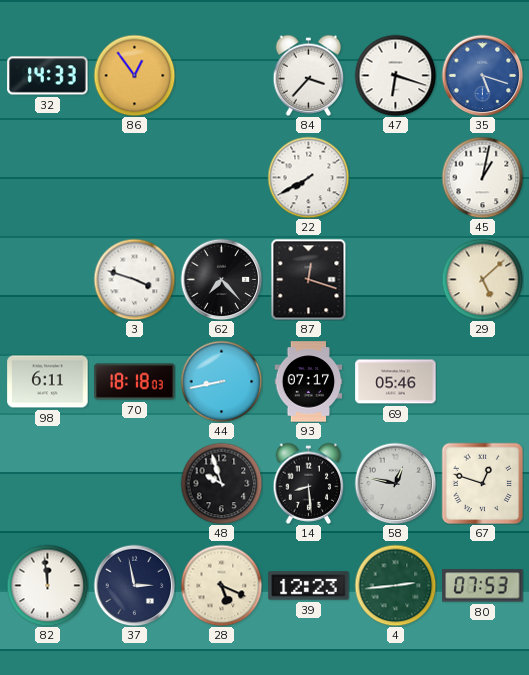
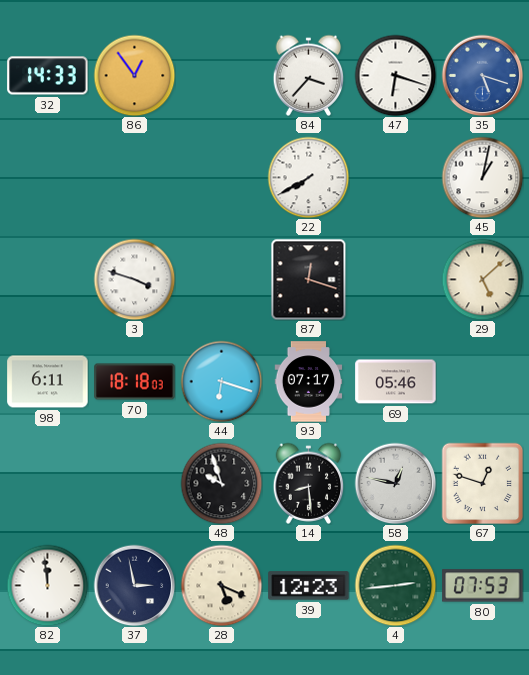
62: 7:23 -> none (221, 279)
44: 8:43 -> 6:18 (221, 381)
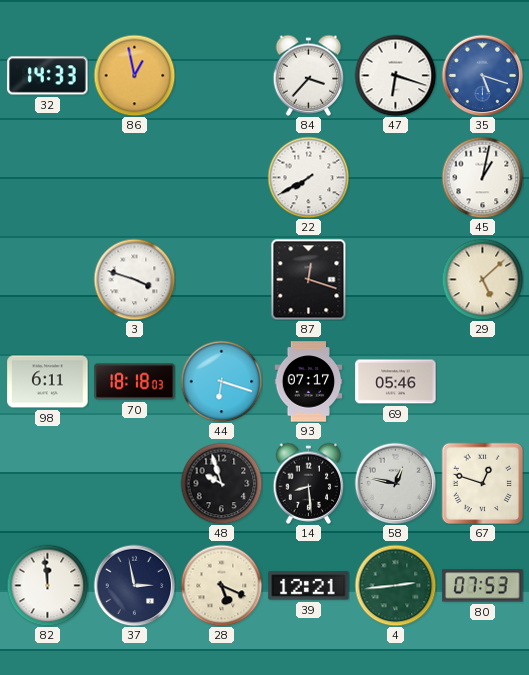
86: 12:54 -> 12:58 (134, 75)
39: 12:23 -> 12:21 (309, 586)
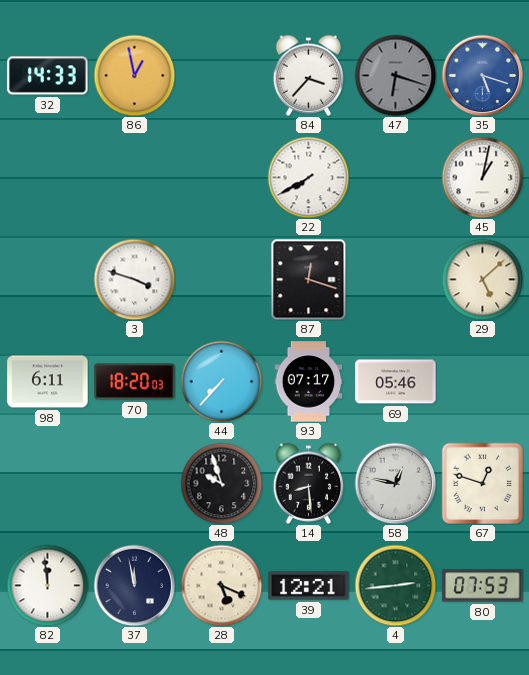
47 dial: white -> grey (395, 75)
70: 18:18 -> 18:20 (135, 382)
44: 6:18 -> 7:37 (221, 381)
37: 2:58 -> 11:58 (134, 585)
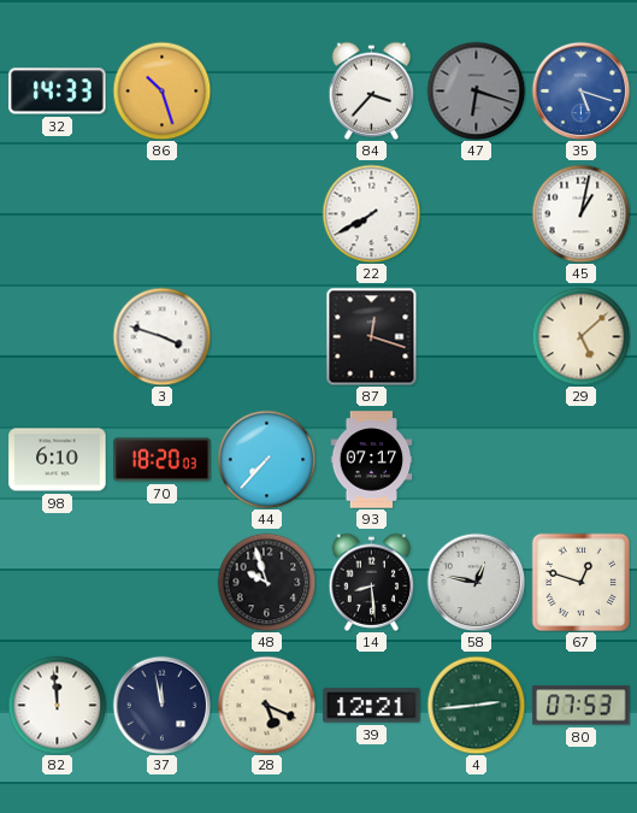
86: 12:58 -> 10:27 (161, 90)
98: 6:11 -> 6:10 (58, 460)
69: 05:46 -> none (396, 382)
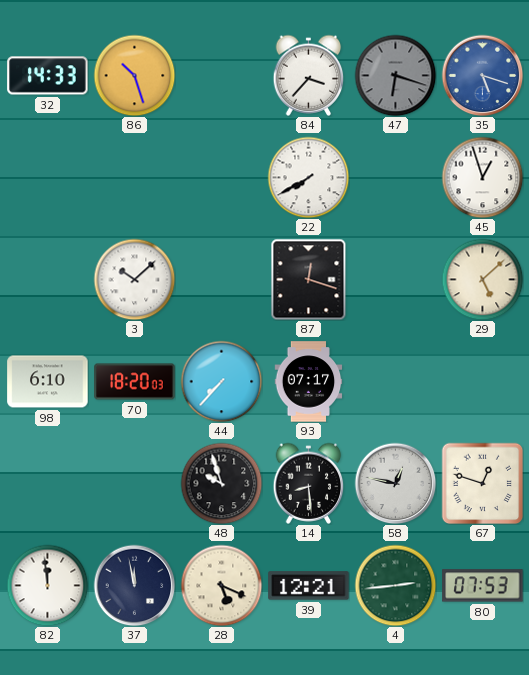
45: 1:02 -> 12:57 (482, 177)
3: 3:48 -> 10:08 (134, 279)
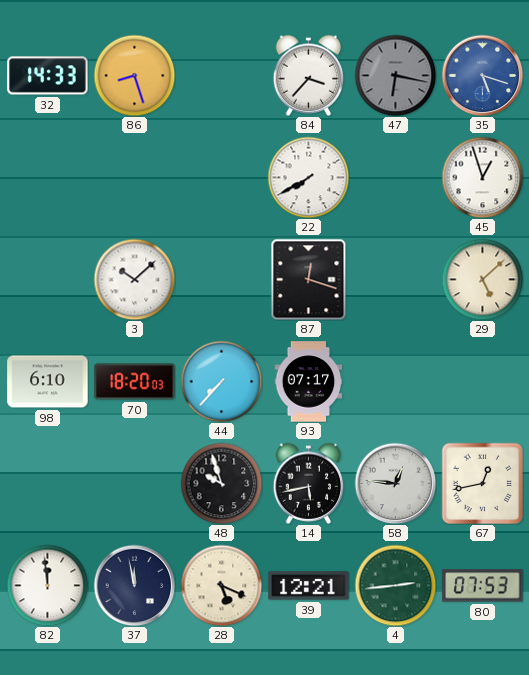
86: 10:27 -> 8:27 (134, 75)
47: 6:18 -> 6:17 (395, 75)
14: 8:29 -> 5:43 (309, 483)
58: 12:47 -> 12:46 (395, 483)
67: 12:48 -> 12:43 (482, 483)
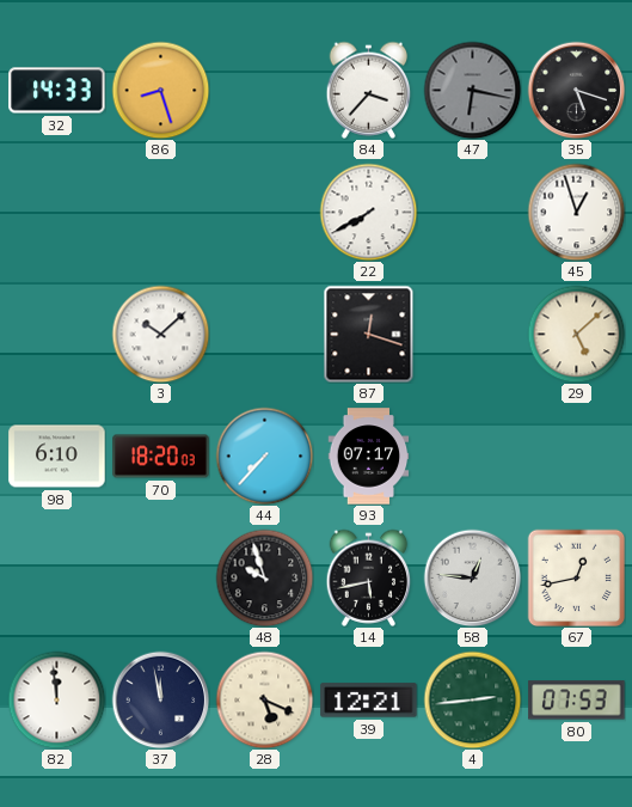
35 dial: blue -> black (576, 90)
